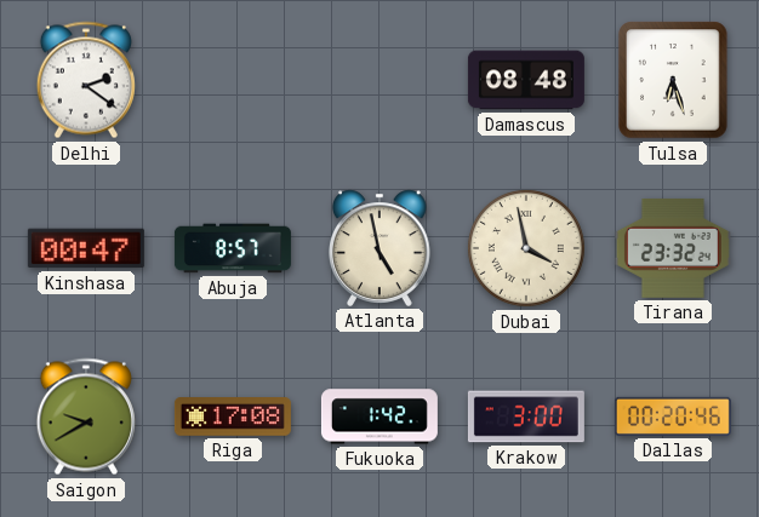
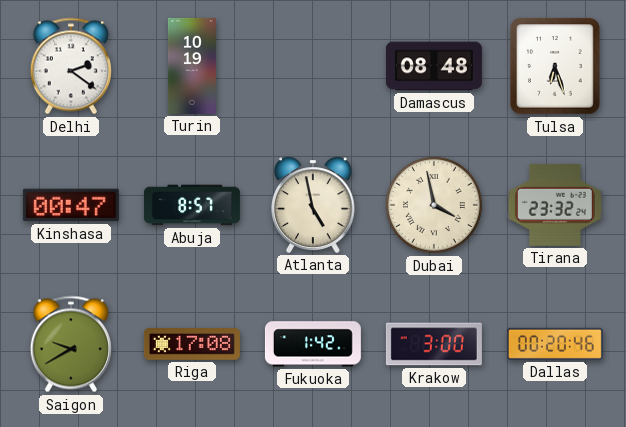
Turin: none -> 10:19 (192, 66)
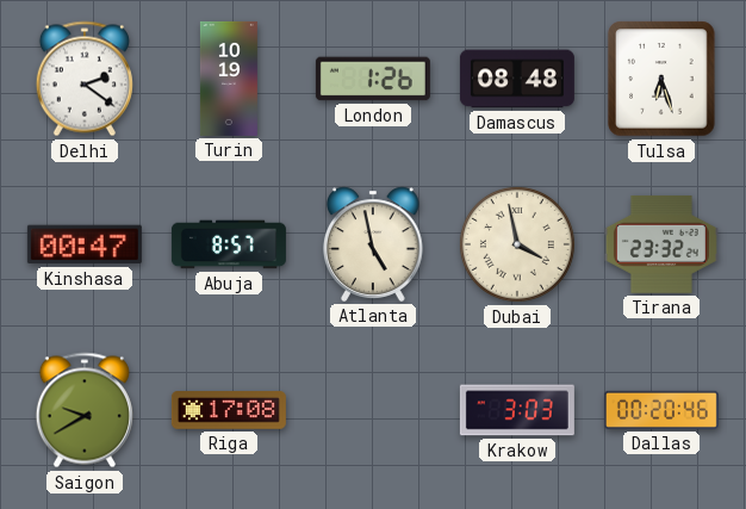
London: none -> 1:26 (373, 79)
Fukuoka: 1:42 -> none (313, 344)
Krakow: 3:00 -> 3:03 (517, 410)
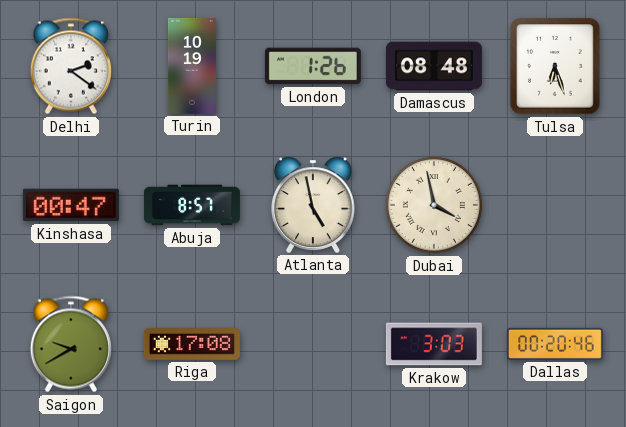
Tirana: 23:32 -> none (661, 244)
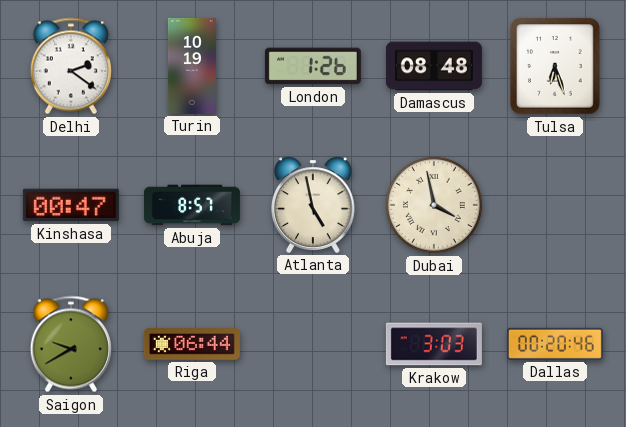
Riga: 17:08 -> 06:44 (192, 345)
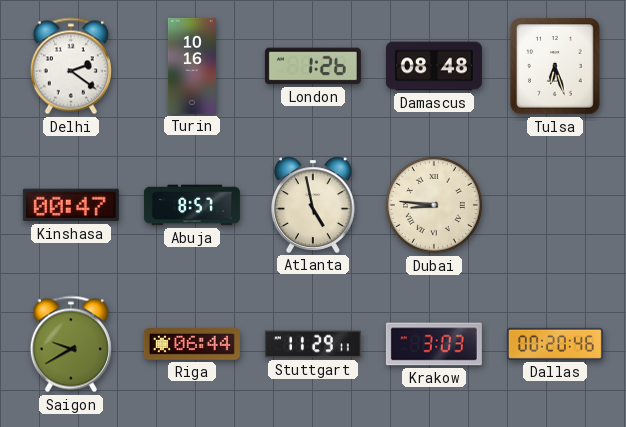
Turin: 10:19 -> 10:16 (192, 66)
Dubai: 3:58 -> 8:46 (434, 205)
Stuttgart: none -> 11:29 (313, 344)
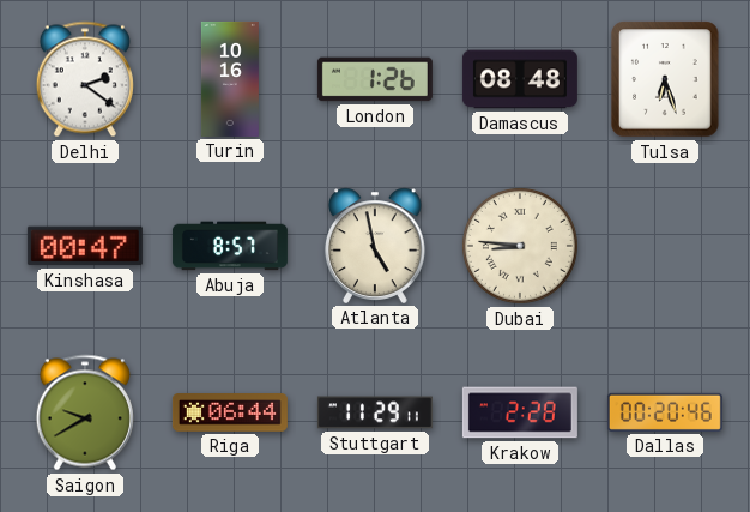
Krakow: 3:03 -> 2:28 (520, 412)
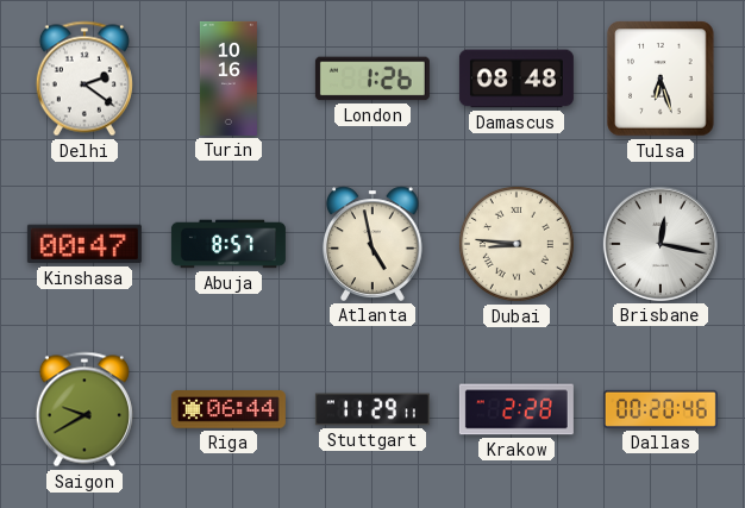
Brisbane: none -> 12:17 (661, 244)
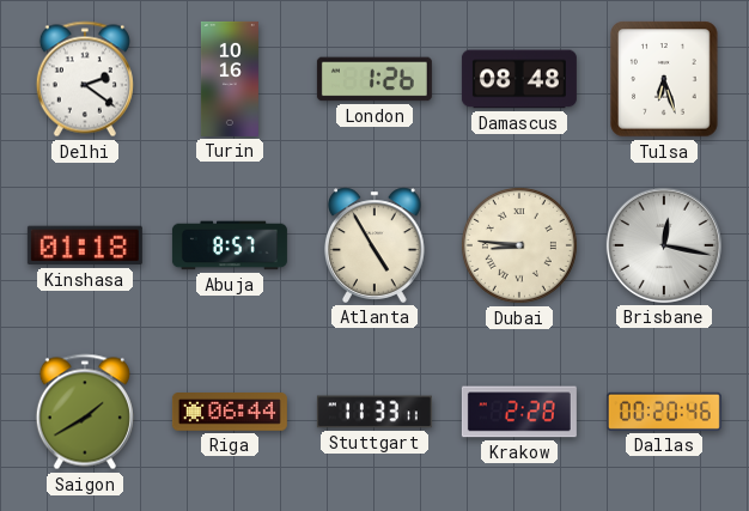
Kinshasa: 00:47 -> 01:18 (85, 245)
Atlanta: 4:58 -> 4:55 (376, 245)
Saigon: 9:40 -> 1:40 (85, 412)
Stuttgart: 11:29 -> 11:33 (374, 412)
